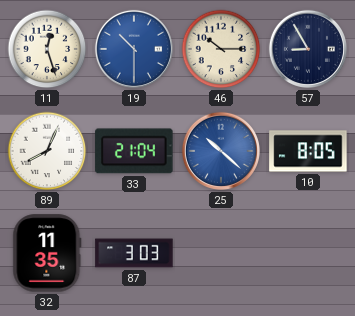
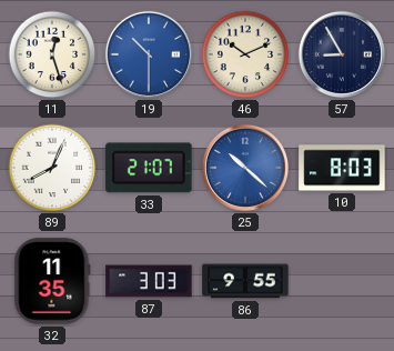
46: 10:15 -> 10:11 (245, 54)
33: 21:04 -> 21:07 (149, 168)
10: 8:05 -> 8:03 (342, 168)
86: none -> 9:55 (245, 281)
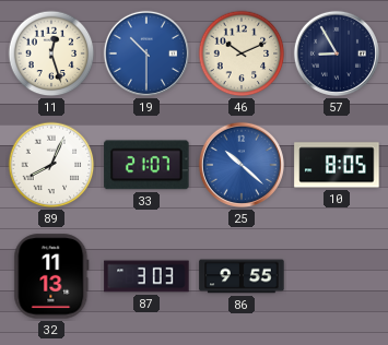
10: 8:03 -> 8:05 (337, 165)
32: 11:35 -> 11:13 (51, 276)
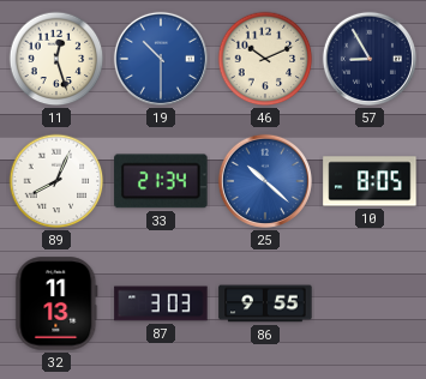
33: 21:07 -> 21:34 (161, 181)
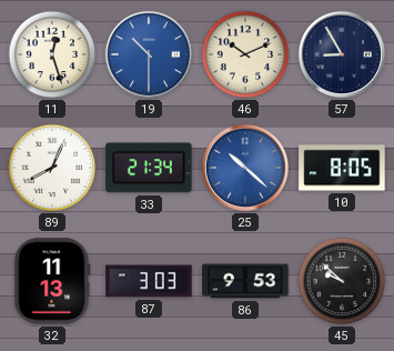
86: 9:55 -> 9:53 (245, 281)
45: none -> 9:52 (342, 281)
